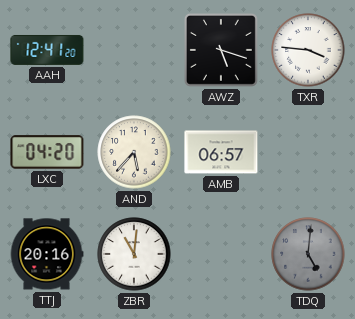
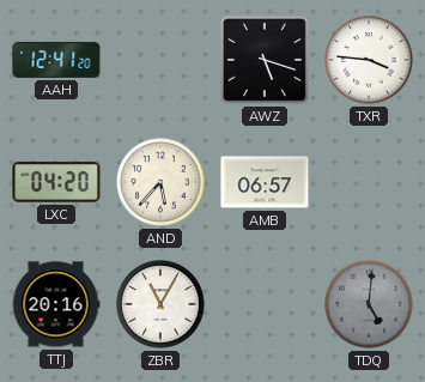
ZBR: 11:01 -> 11:05 (160, 304)
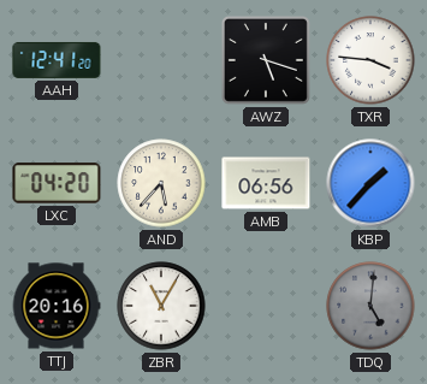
AMB: 06:57 -> 06:56 (266, 183)
KBP: none -> 1:37 (370, 183)
